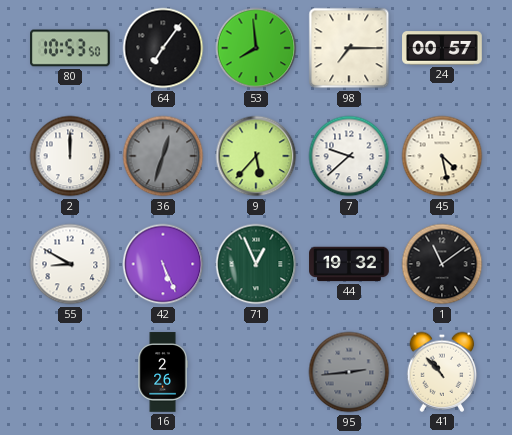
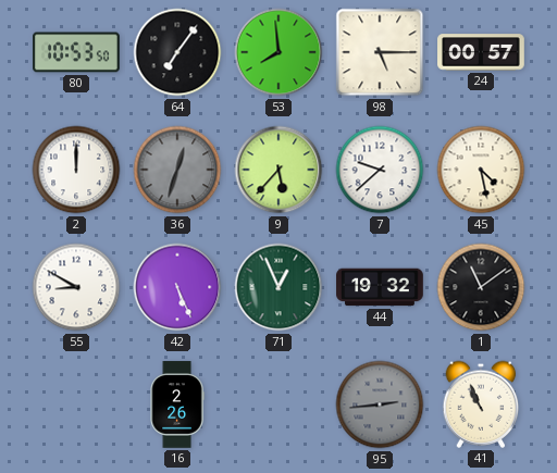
98: 7:15 -> 5:15 (380, 52)
41: 10:53 -> 10:56 (481, 404)
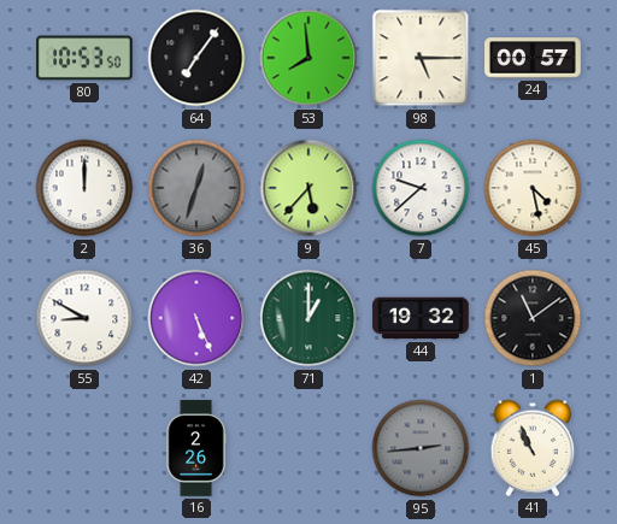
71: 12:56 -> 1:00 (308, 318)
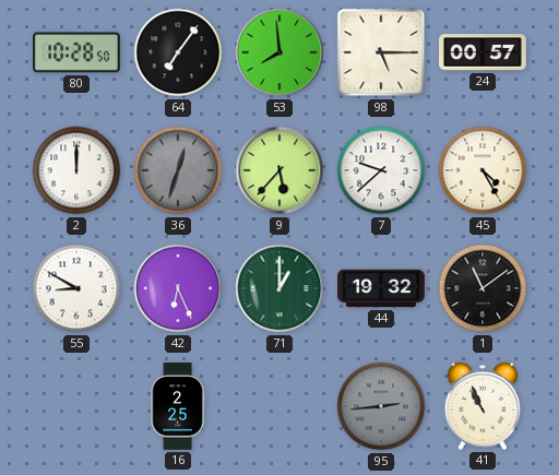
80: 10:53 -> 10:28 (76, 52)
45: 4:28 -> 4:25 (483, 170)
42: 5:26 -> 6:26 (178, 288)
16: 2:26 -> 2:25 (178, 406)
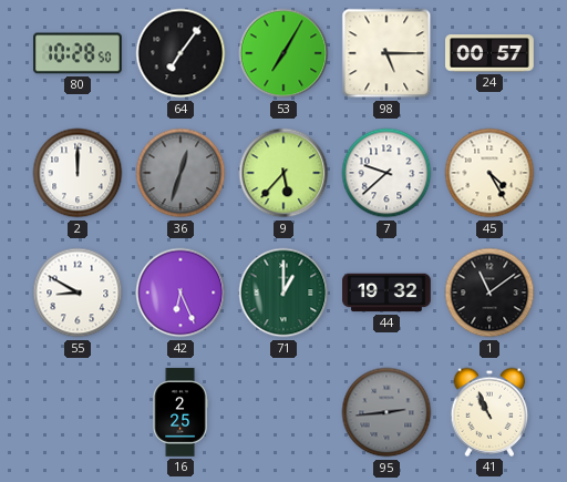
53: 7:59 -> 7:05 (283, 53)
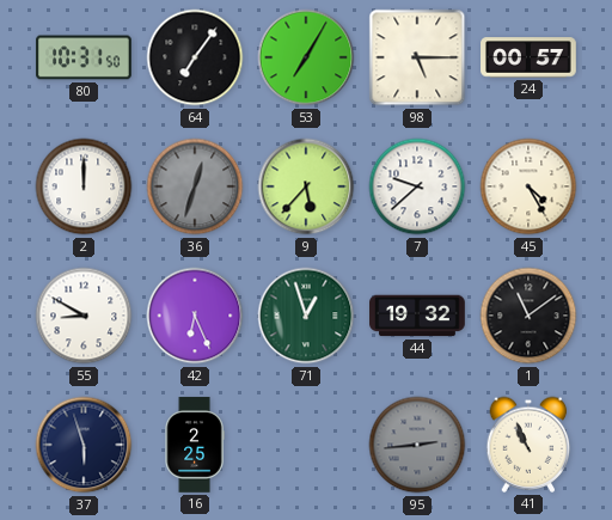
80: 10:28 -> 10:31 (84, 57)
71: 1:00 -> 12:57 (306, 316)
37: none -> 5:57 (84, 445)
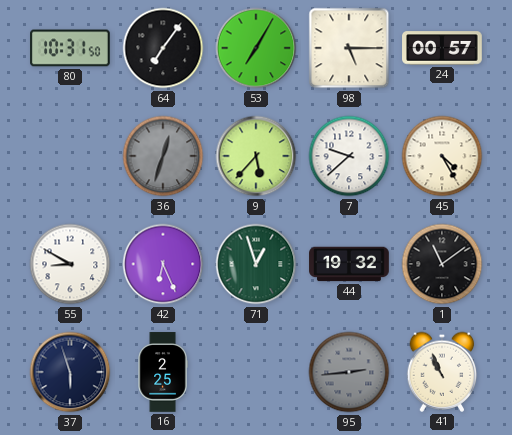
2: 12:00 -> none (84, 186)
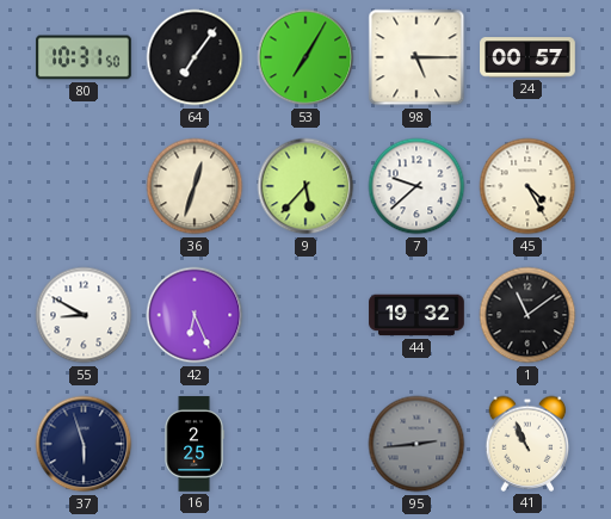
36 dial: grey -> cream (195, 186)
71: 12:57 -> none (256, 264)
